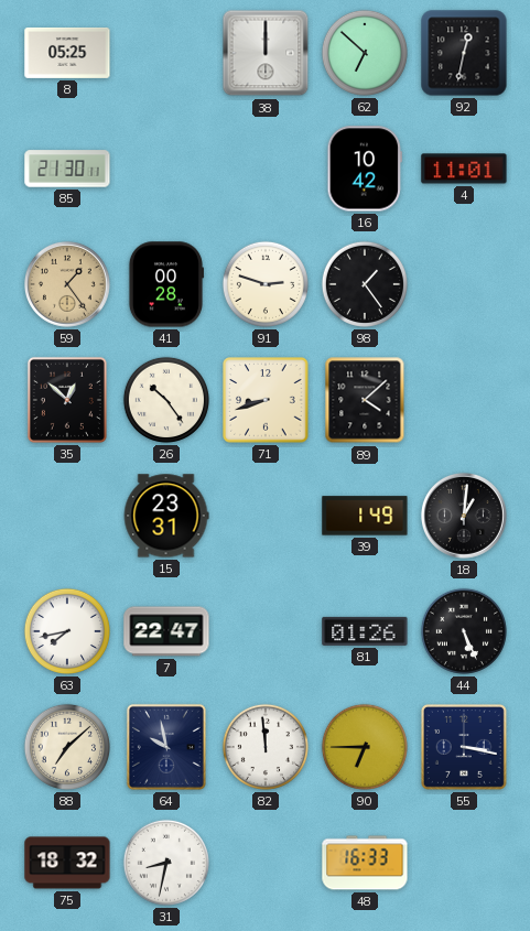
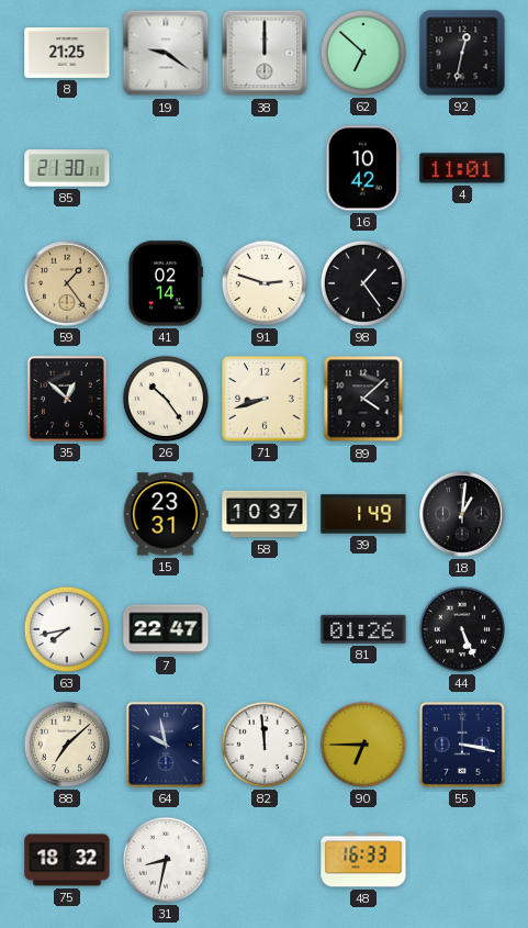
8: 05:25 -> 21:25 (67, 53)
19: none -> 9:21 (166, 53)
41: 00:28 -> 02:14 (165, 283)
58: none -> 10:37 (265, 514)
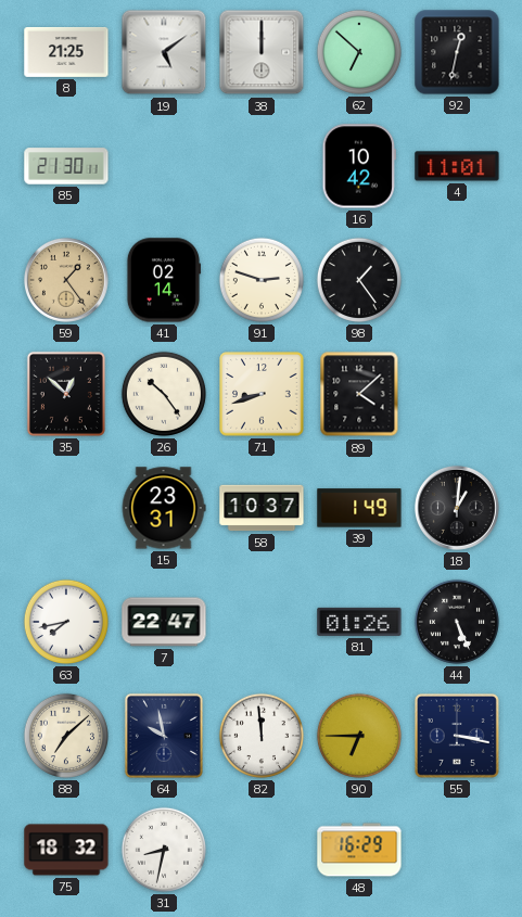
19: 9:21 -> 5:09 (164, 52)
48: 16:33 -> 16:29 (359, 850)
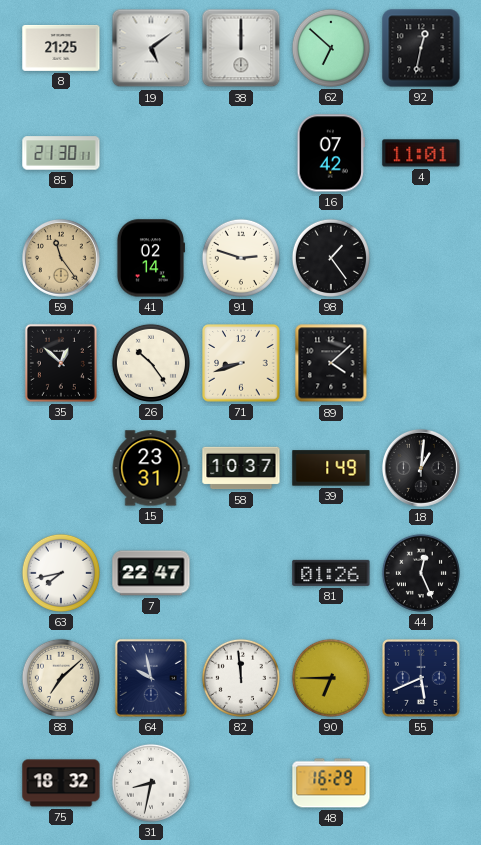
16: 10:42 -> 07:42 (330, 153)
59: 1:24 -> 11:24 (62, 259)
44: 5:26 -> 12:26 (421, 573)
55: 3:17 -> 5:41 (421, 678)
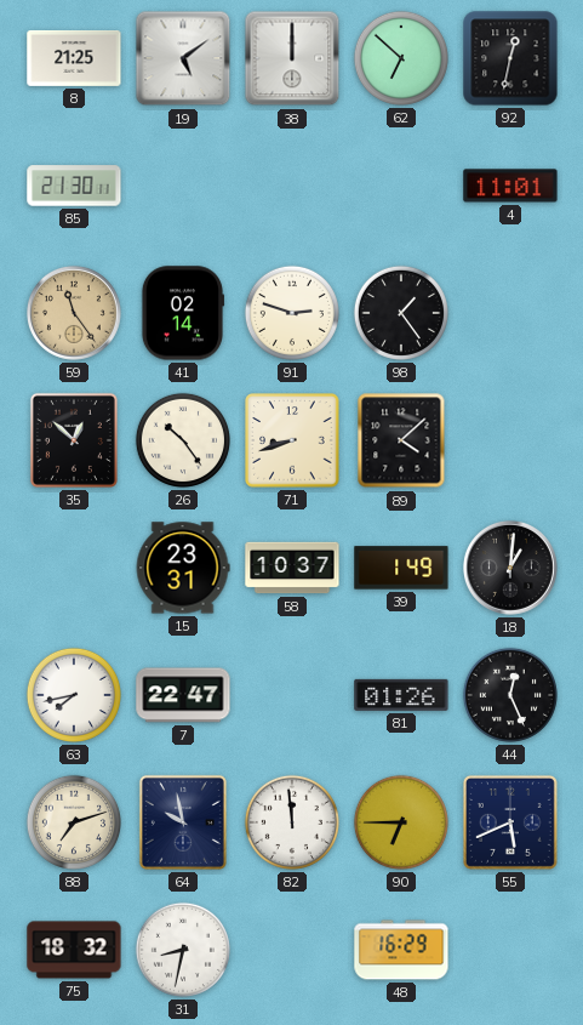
16: 07:42 -> none (330, 153)
88: 7:08 -> 7:12 (74, 822)
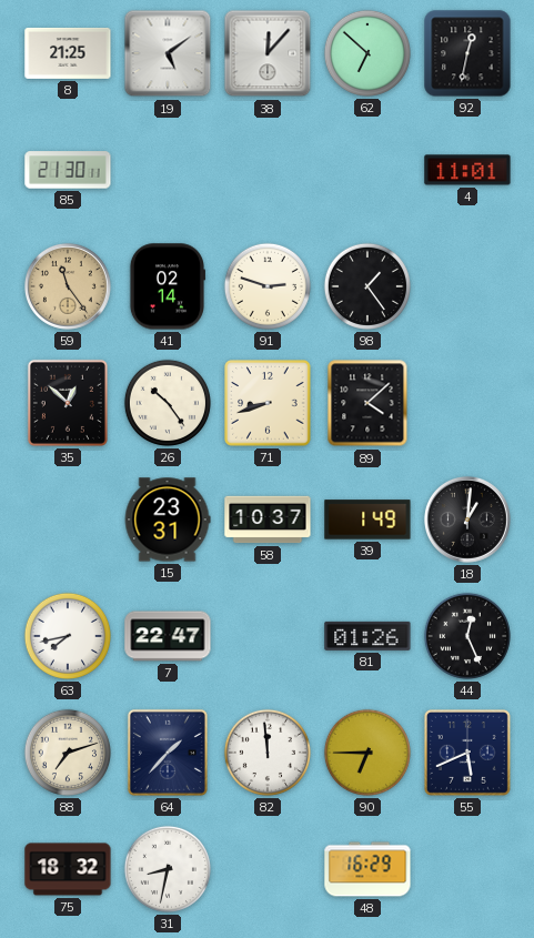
38: 12:00 -> 12:07 (268, 53)
64: 9:58 -> 1:37 (168, 753)
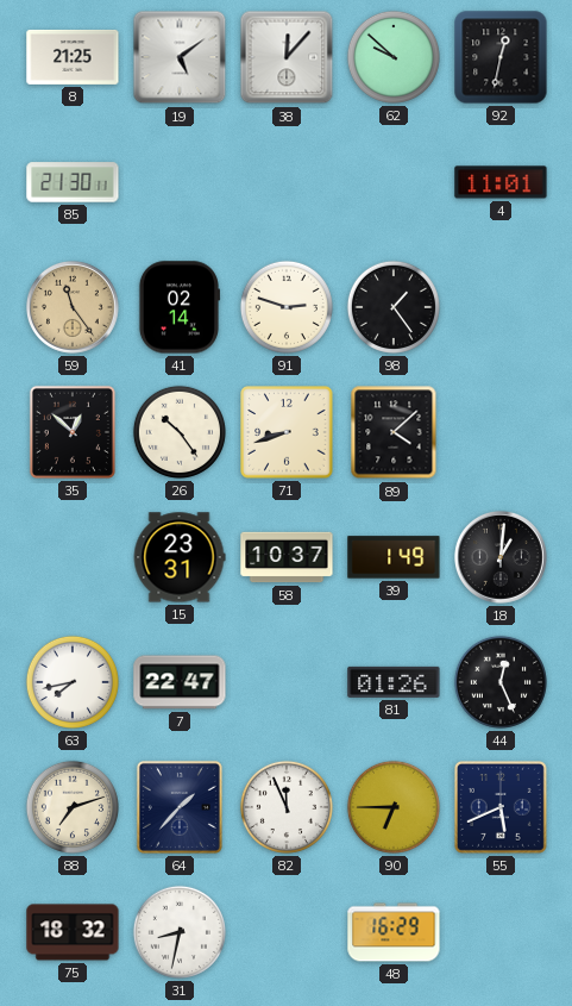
62: 6:52 -> 9:52 (394, 57)
82: 11:59 -> 11:56 (287, 807)
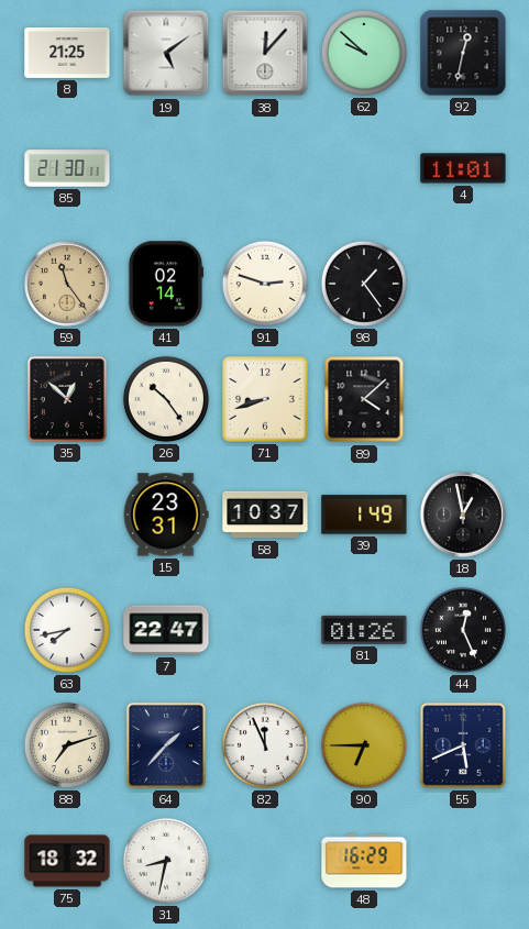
18: 1:01 -> 12:58 (464, 516)
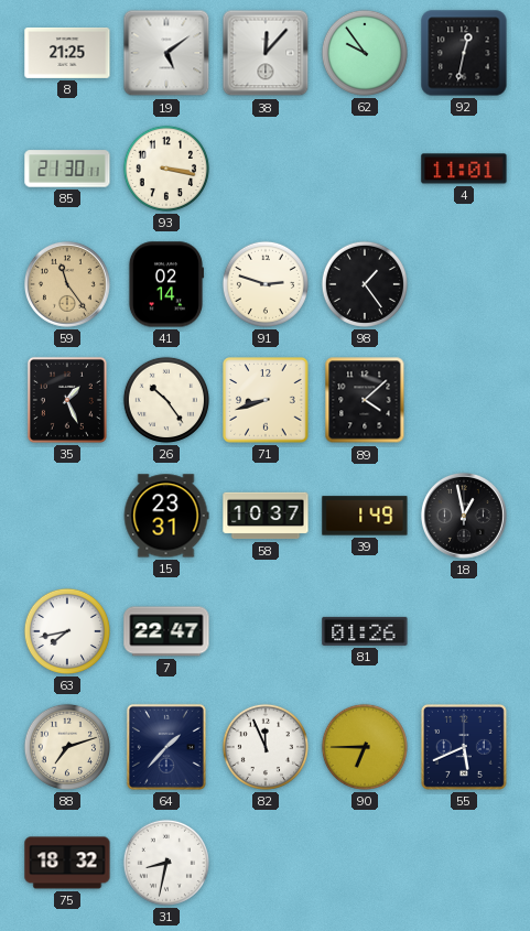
62: 9:52 -> 9:54 (365, 53)
93: none -> 3:17 (166, 169)
35: 12:52 -> 1:26 (67, 400)
44: 12:26 -> none (463, 630)
48: 16:29 -> none (364, 861)
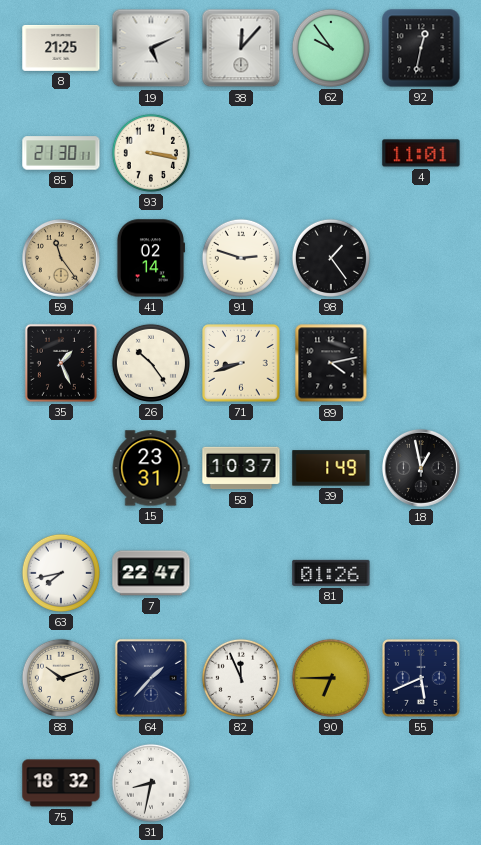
19: 5:09 -> 5:11 (151, 48)
89: 4:08 -> 4:13 (331, 363)
88: 7:12 -> 10:12 (61, 678)
